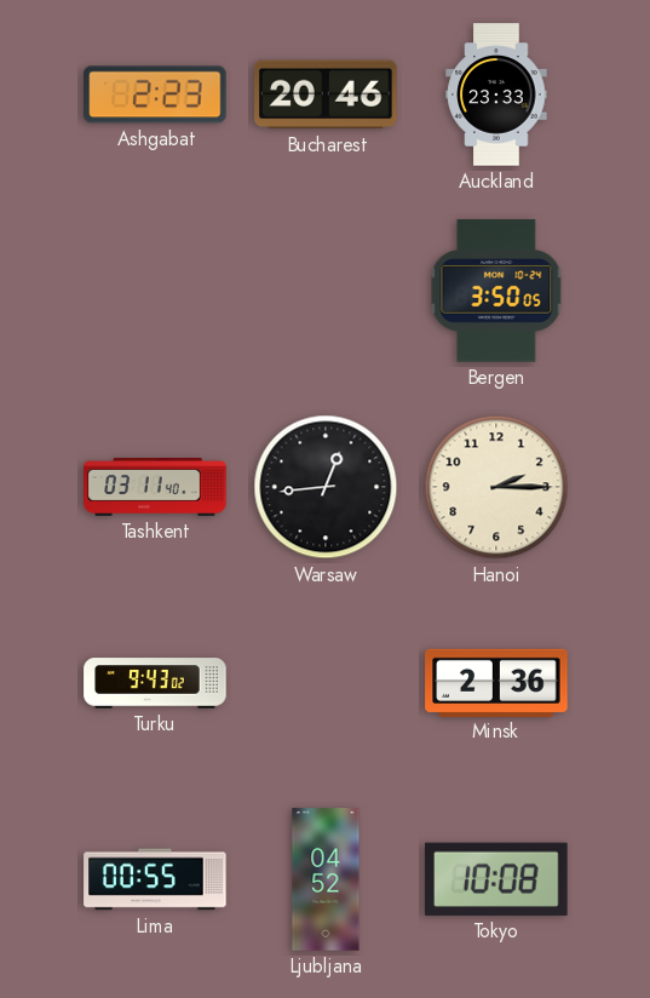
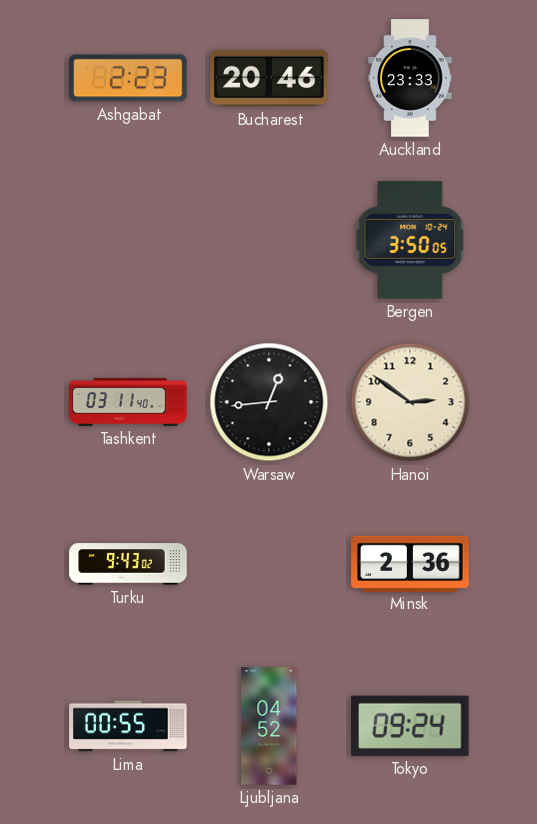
Hanoi: 2:15 -> 2:51 (410, 402)
Tokyo: 10:08 -> 09:24 (410, 726)
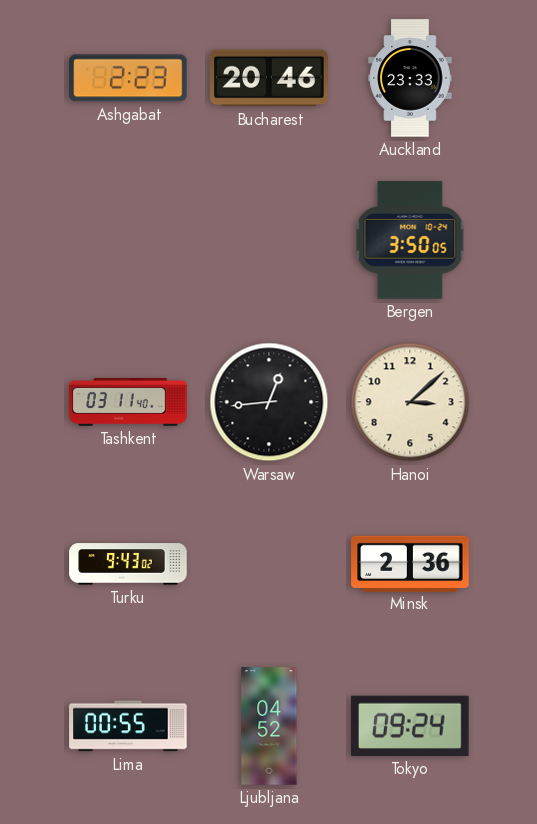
Hanoi: 2:51 -> 3:08 (410, 402)
